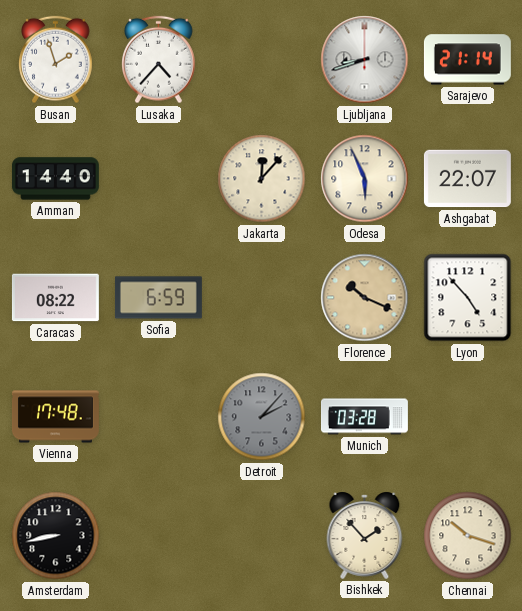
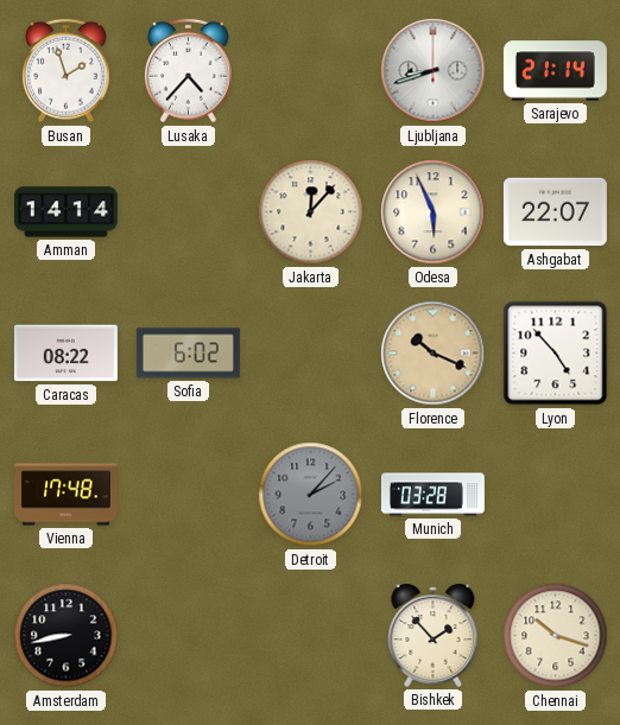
Amman: 14:40 -> 14:14 (65, 212)
Sofia: 6:59 -> 6:02 (188, 354)
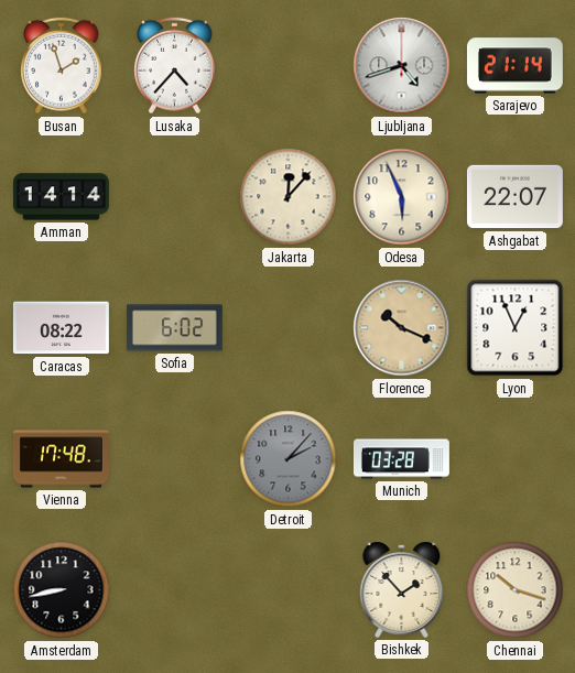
Ljubljana: 8:42 -> 4:42 (402, 66)
Lyon: 4:53 -> 12:56 (516, 328)
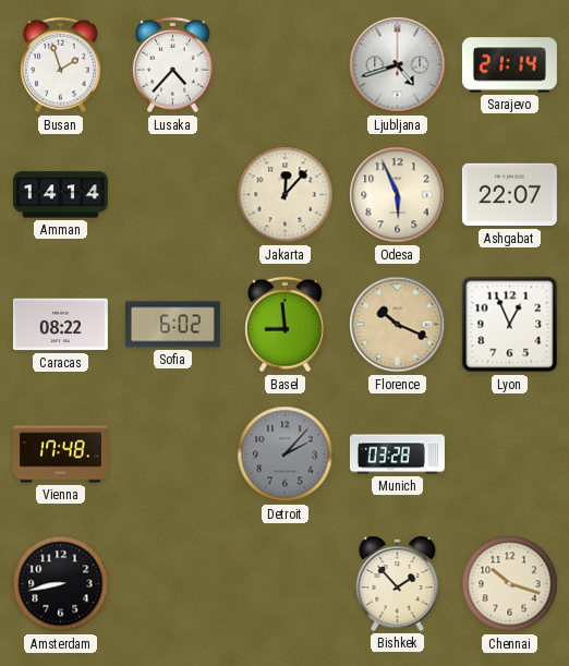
Basel: none -> 8:59 (286, 325)
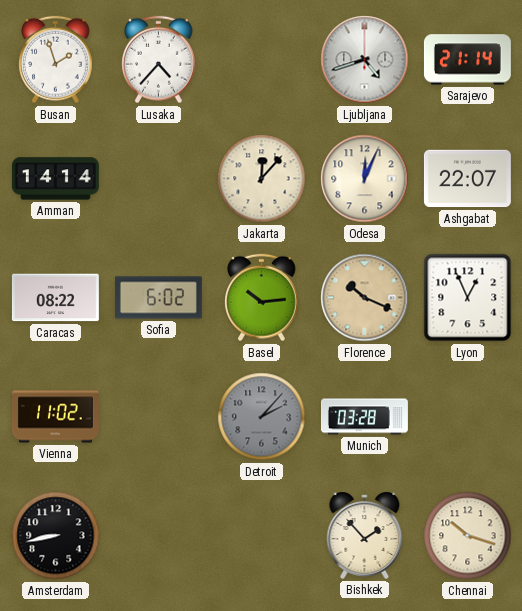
Odesa: 5:56 -> 12:04 (365, 179)
Basel: 8:59 -> 10:14 (262, 298)
Vienna: 17:48 -> 11:02 (55, 417)
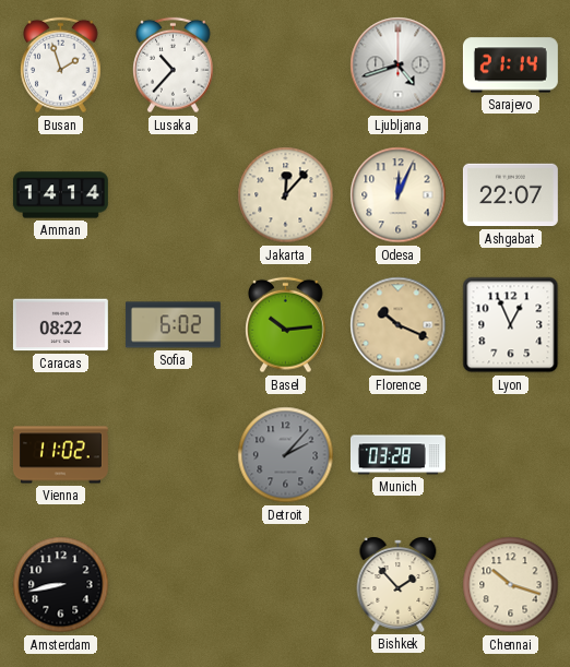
Lusaka: 4:37 -> 10:37 (174, 65)
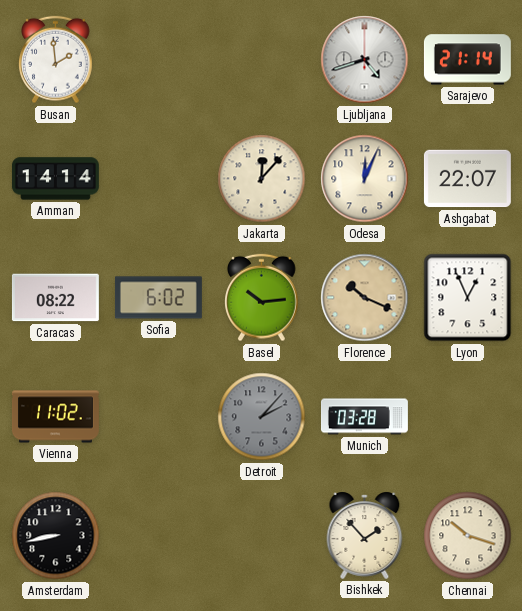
Busan: 1:57 -> 1:59 (56, 60)
Lusaka: 10:37 -> none (174, 65)
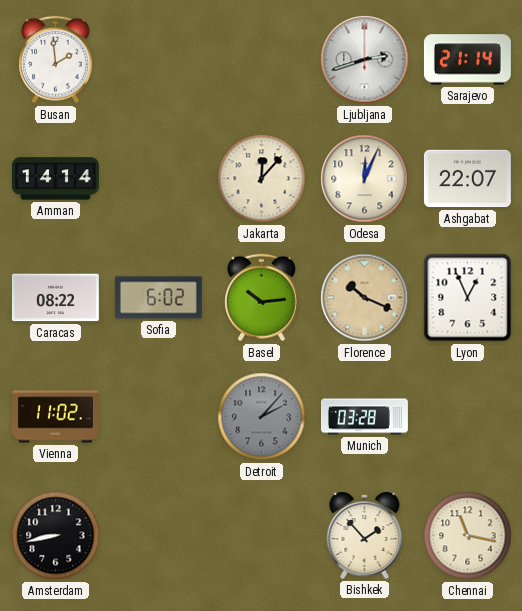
Ljubljana: 4:42 -> 2:42 (365, 60)
Chennai: 10:18 -> 11:17 (468, 536)
